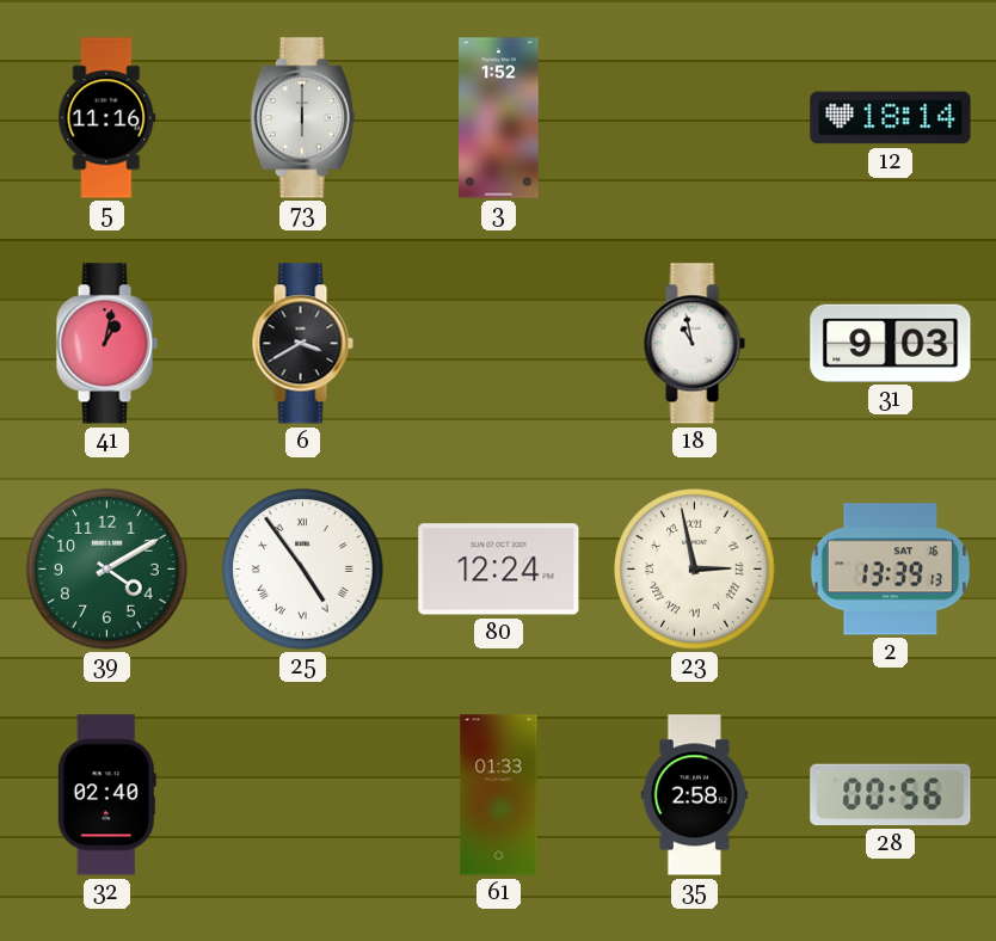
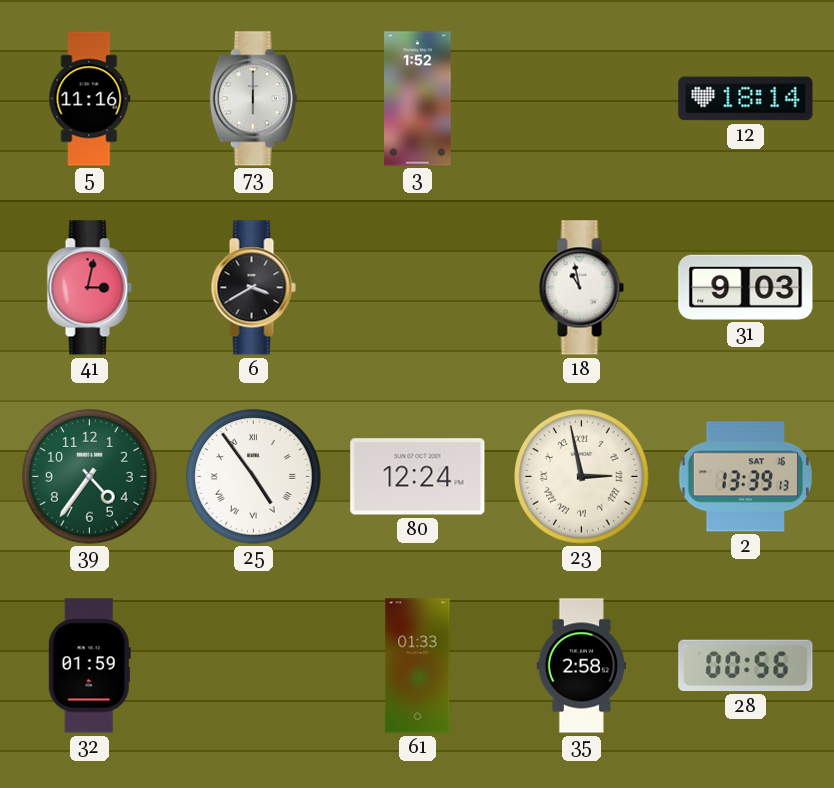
41: 1:02 -> 3:02 (89, 288)
39: 4:10 -> 4:36 (90, 477)
32: 02:40 -> 01:59 (89, 666)
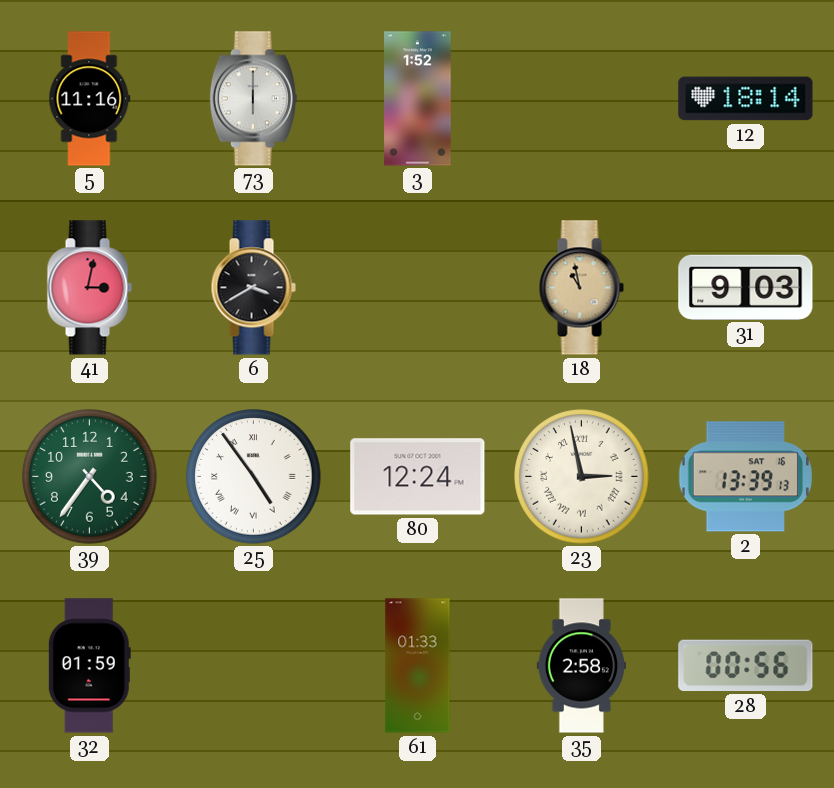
18 dial: white -> champagne (581, 288)
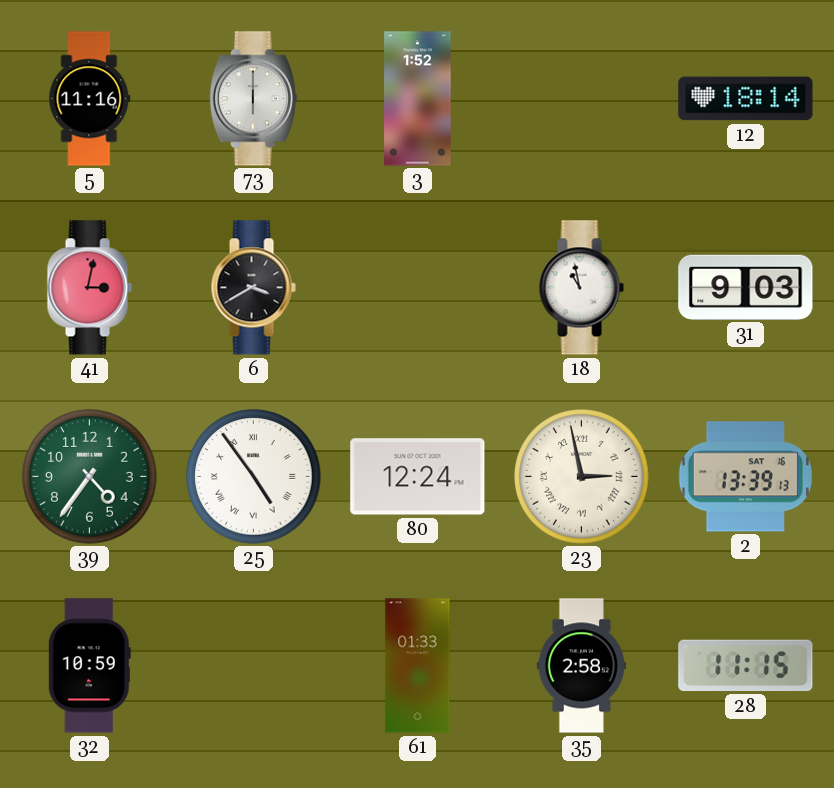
18 dial: champagne -> white (581, 288)
32: 01:59 -> 10:59 (89, 666)
28: 00:56 -> 11:15 (746, 666)
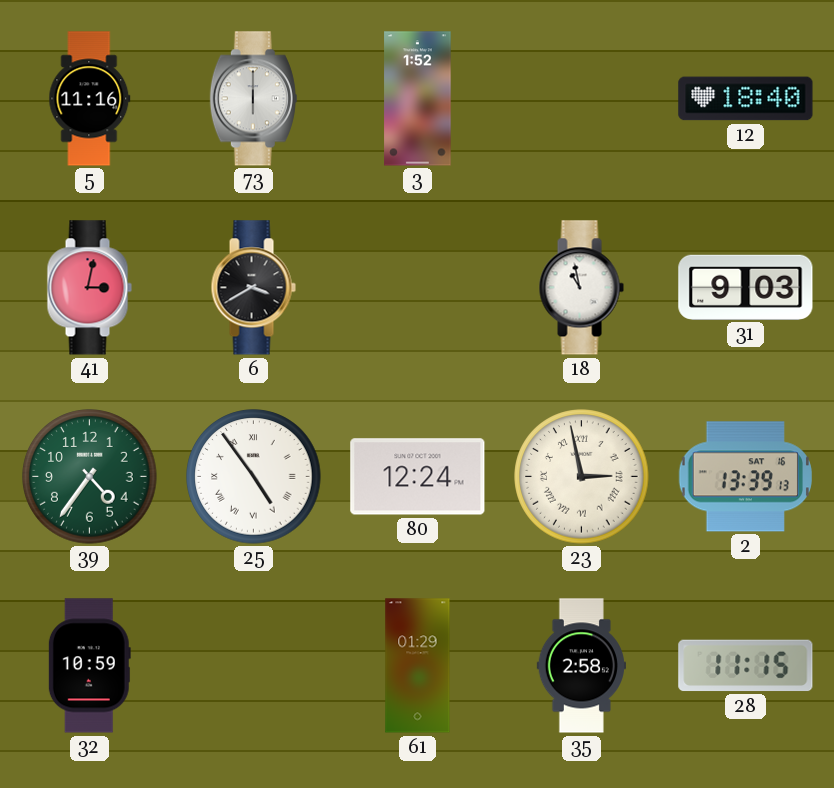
12: 18:14 -> 18:40 (746, 99)
61: 01:33 -> 01:29 (418, 666)
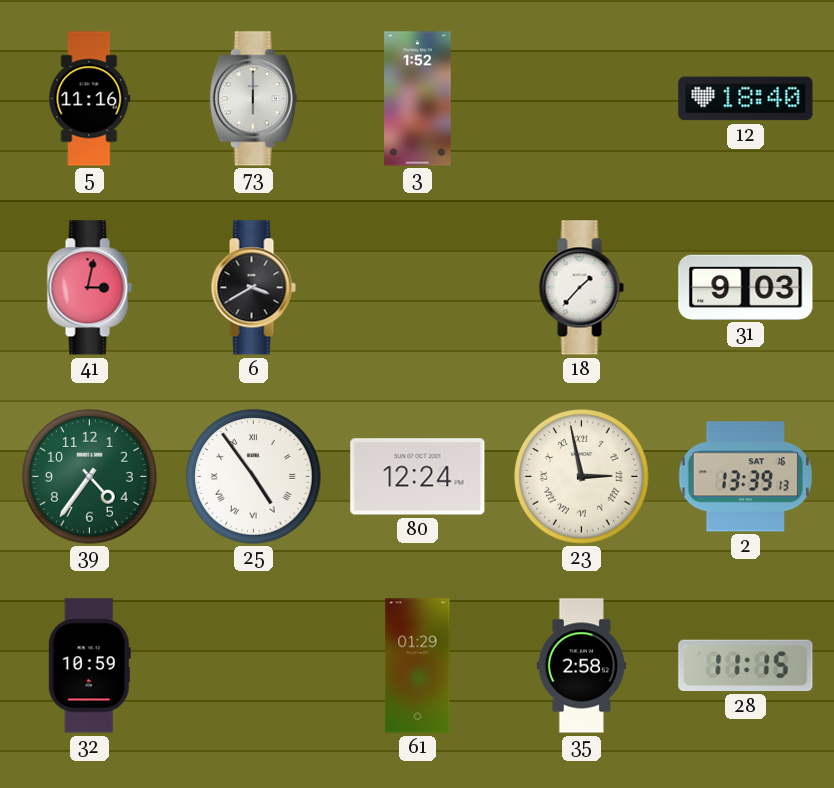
18: 10:58 -> 1:37 (581, 288)
